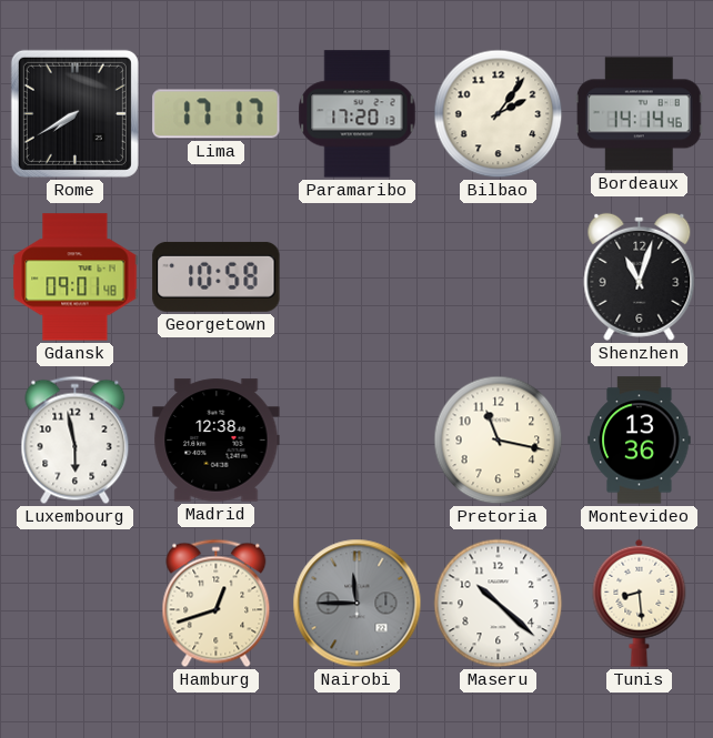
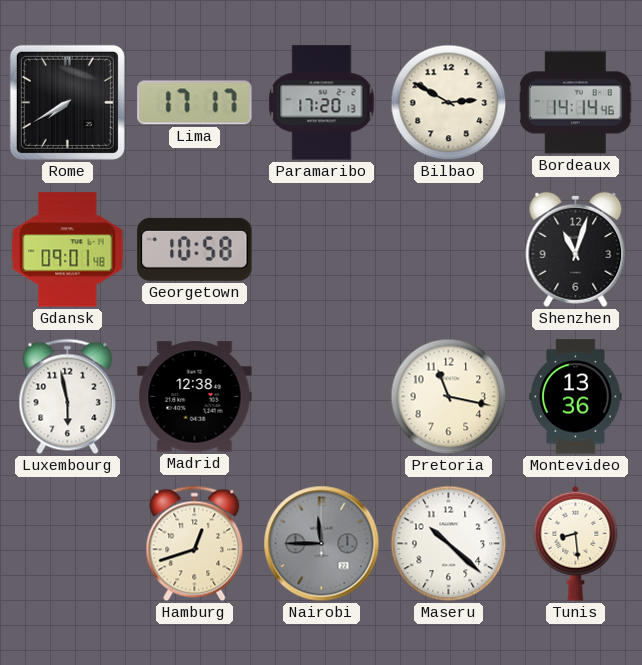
Bilbao: 2:06 -> 2:50 (449, 103)
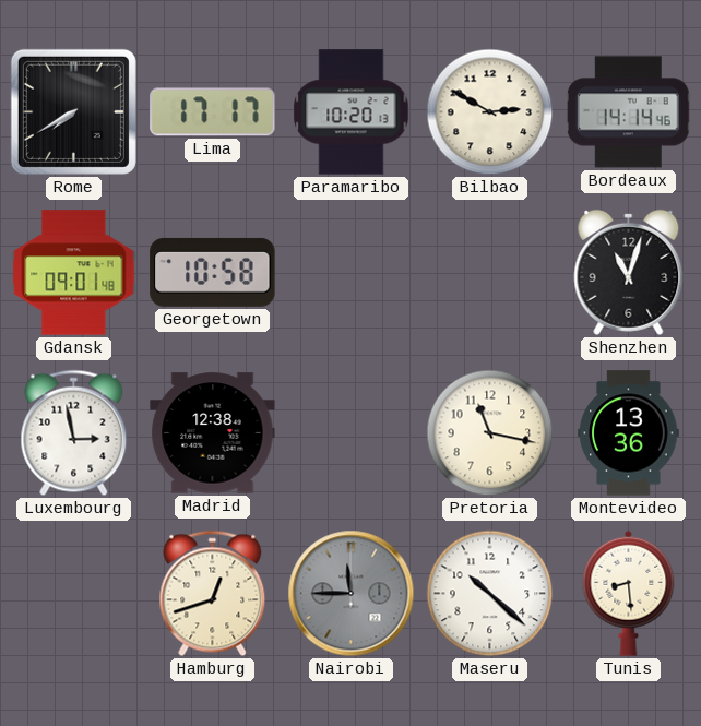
Paramaribo: 17:20 -> 10:20 (352, 112)
Luxembourg: 5:58 -> 2:58 (74, 433)
